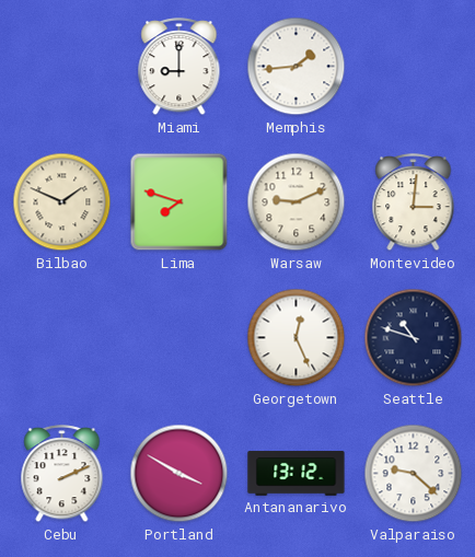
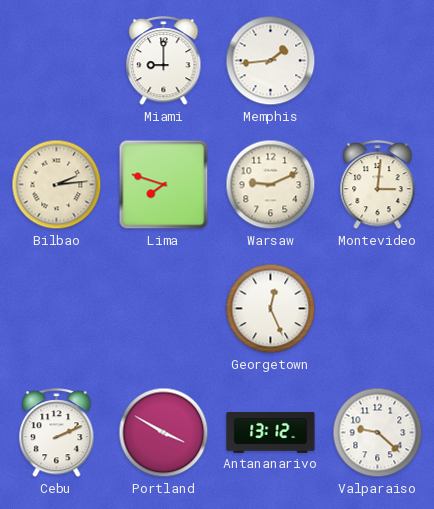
Bilbao: 1:49 -> 2:14 (57, 185)
Seattle: 10:48 -> none (414, 338)
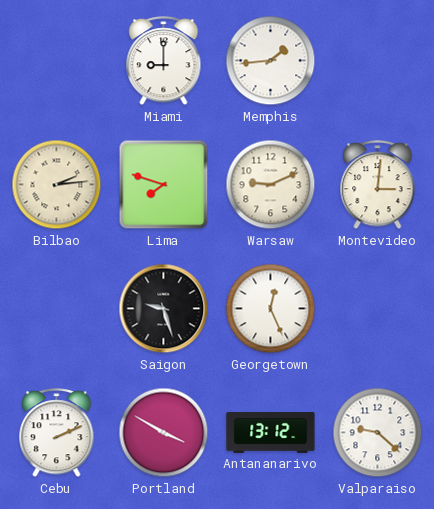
Saigon: none -> 9:27 (164, 309)
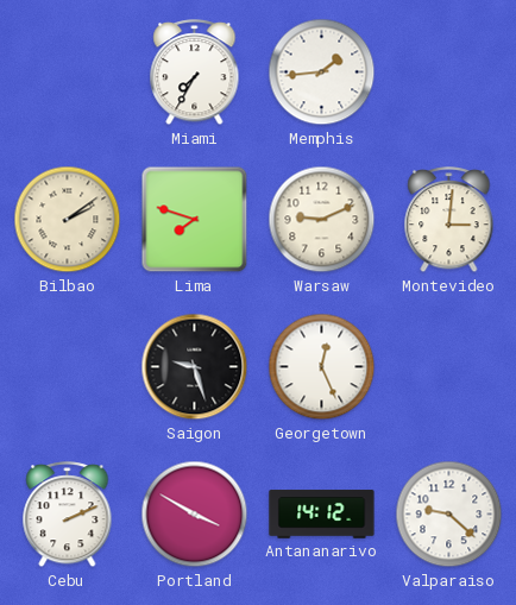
Miami: 9:00 -> 7:35 (195, 73)
Bilbao: 2:14 -> 2:09 (68, 220)
Antananarivo: 13:12 -> 14:12 (322, 515)
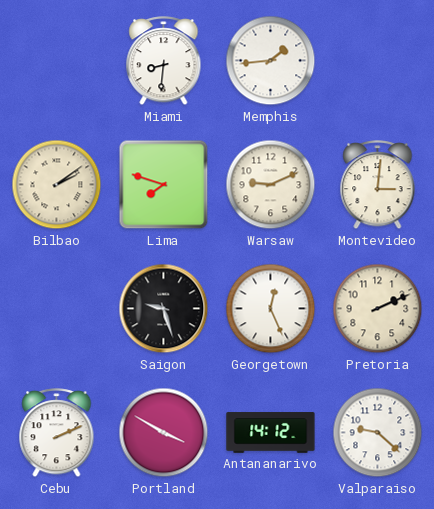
Miami: 7:35 -> 8:31 (164, 61)
Pretoria: none -> 2:11 (378, 309)
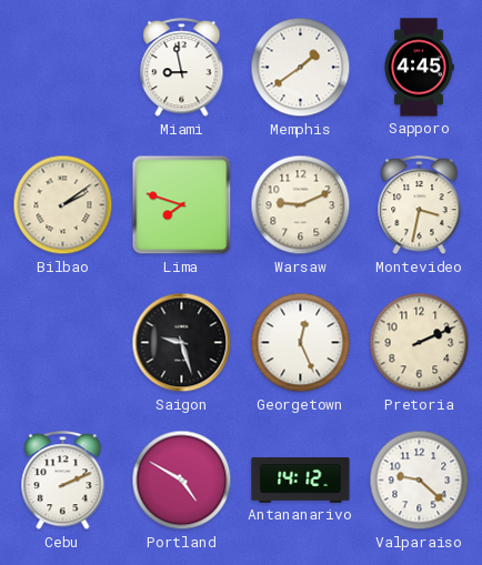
Miami: 8:31 -> 8:58 (182, 68)
Memphis: 1:44 -> 1:39 (301, 68)
Sapporo: none -> 4:45 (419, 68)
Montevideo: 3:01 -> 3:32 (420, 205)
Portland: 3:50 -> 4:50 (182, 481)
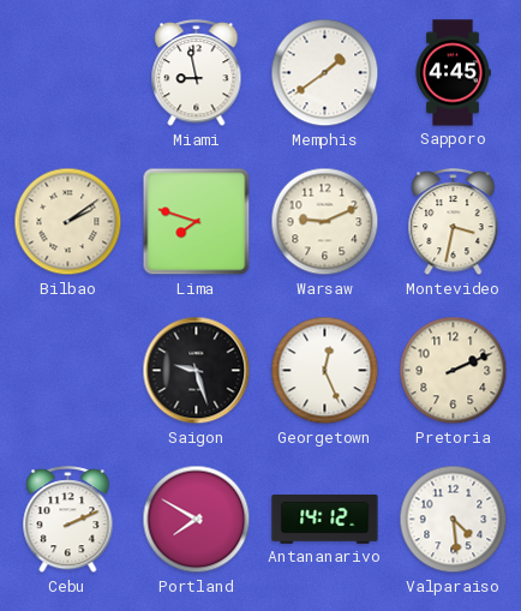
Portland: 4:50 -> 7:50 (197, 520)
Valparaiso: 9:22 -> 4:29 (454, 520)
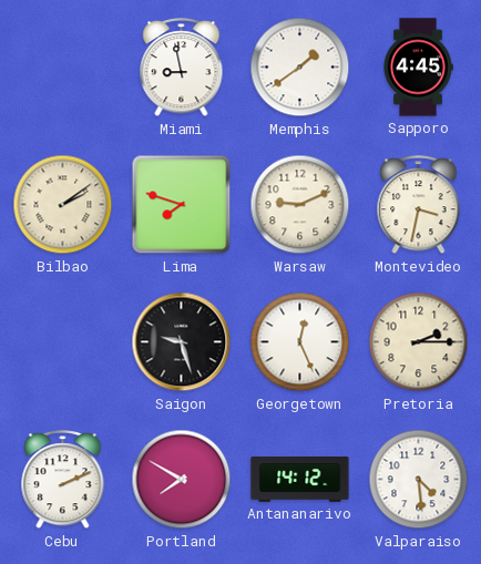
Pretoria: 2:11 -> 2:15 (419, 342)
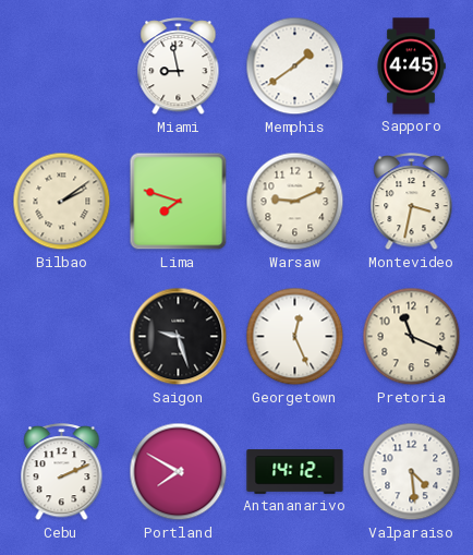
Pretoria: 2:15 -> 11:19 (412, 337)
